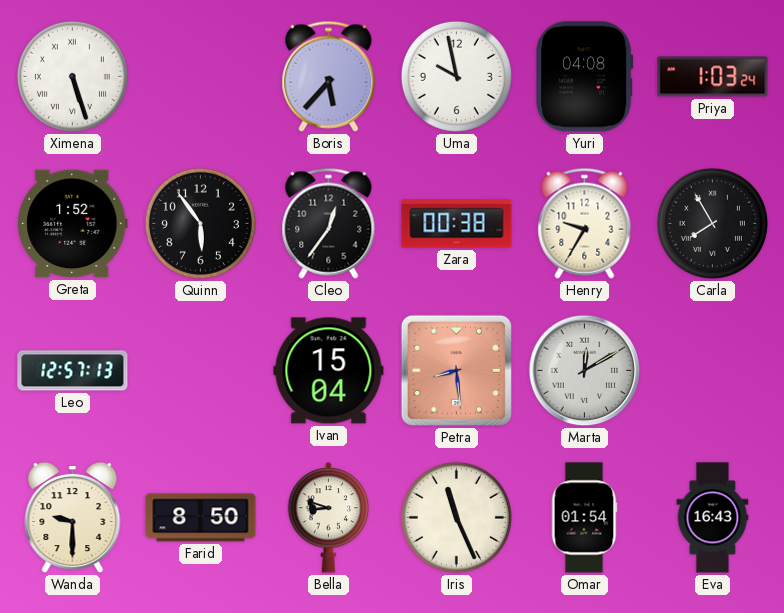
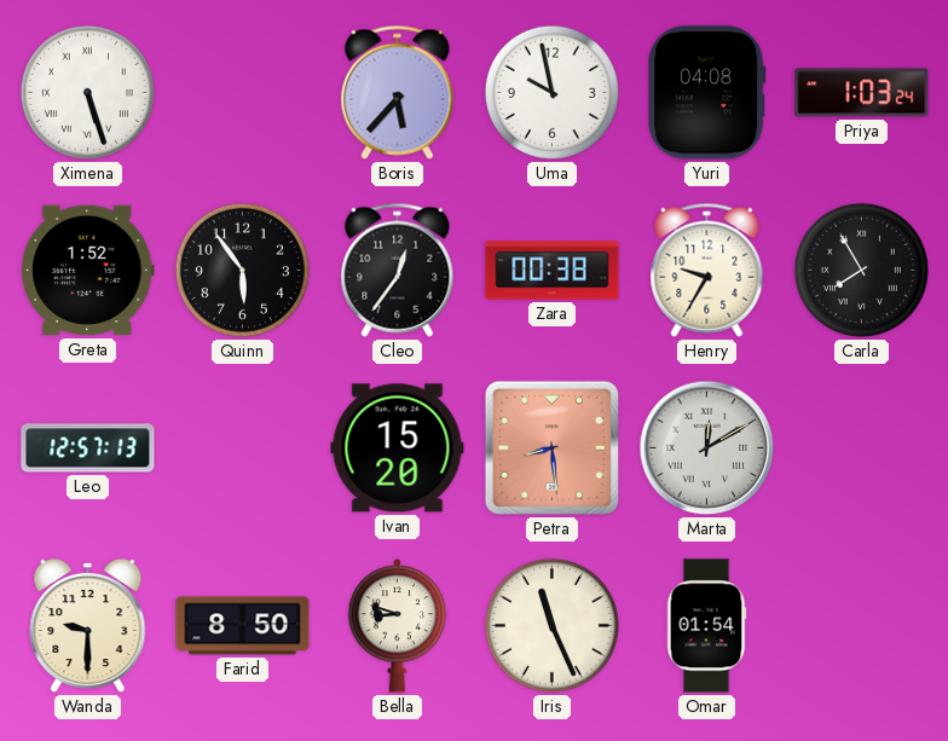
Ivan: 15:04 -> 15:20 (398, 448)
Eva: 16:43 -> none (713, 518)
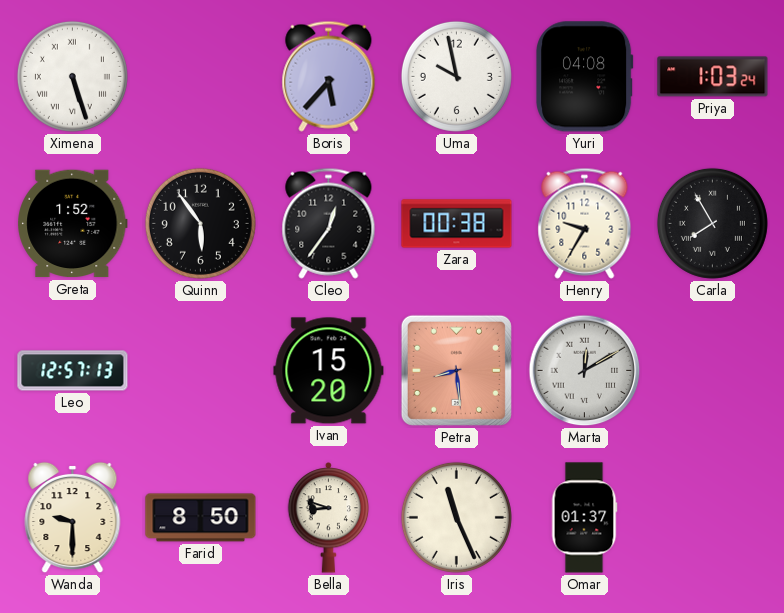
Omar: 01:54 -> 01:37 (584, 518)
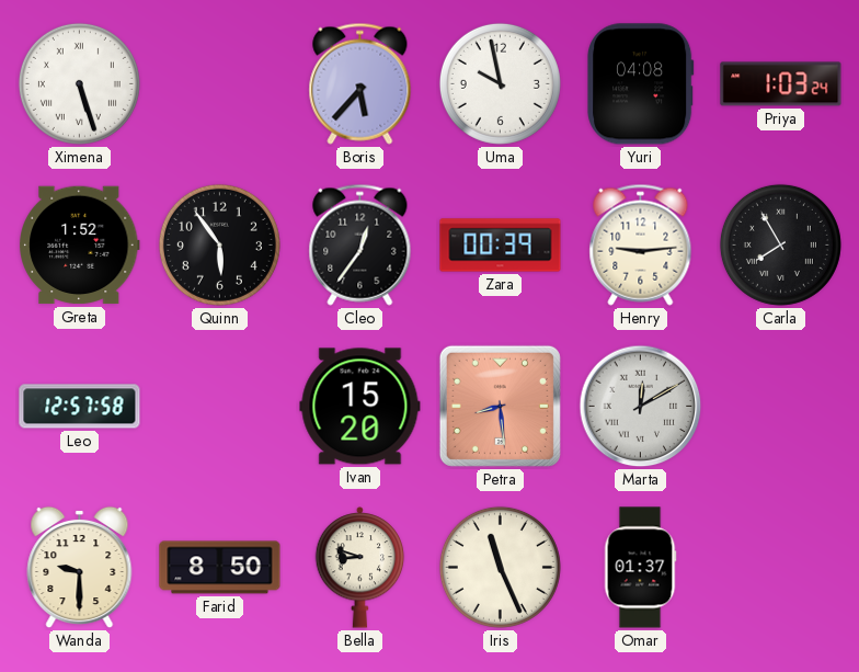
Zara: 00:38 -> 00:39 (501, 246)
Henry: 9:35 -> 9:14 (641, 244)
Leo: 12:57:13 -> 12:57:58 (80, 407)
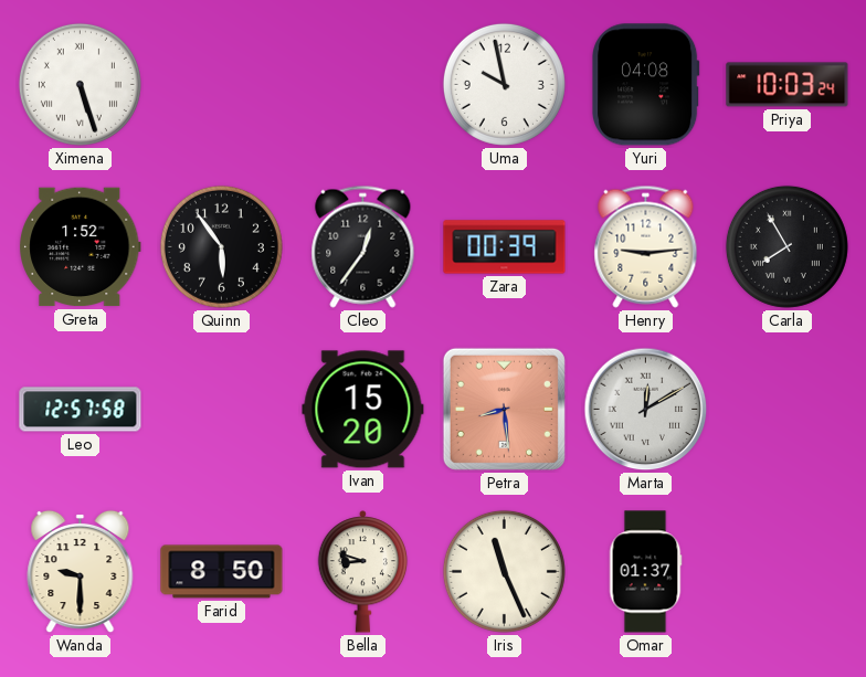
Boris: 5:37 -> none (360, 83)
Priya: 1:03 -> 10:03 (788, 85)
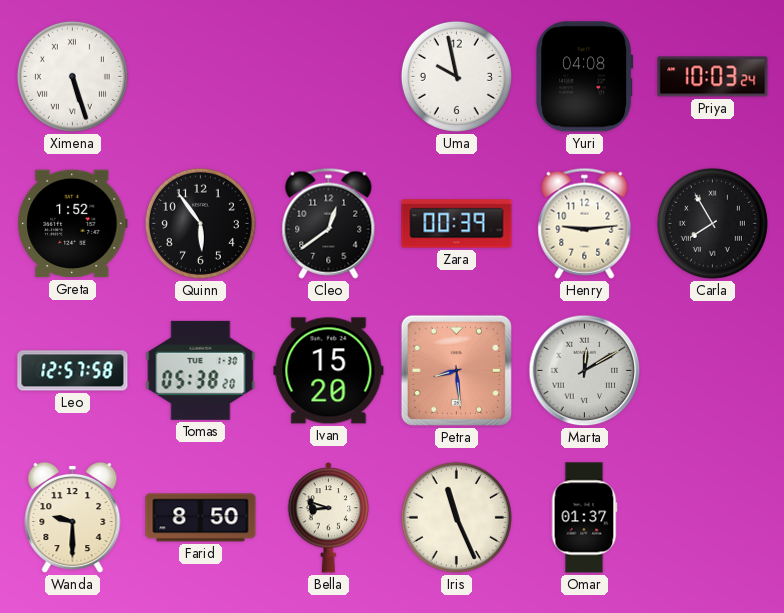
Cleo: 12:36 -> 12:39 (329, 223)
Tomas: none -> 05:38 (201, 370)
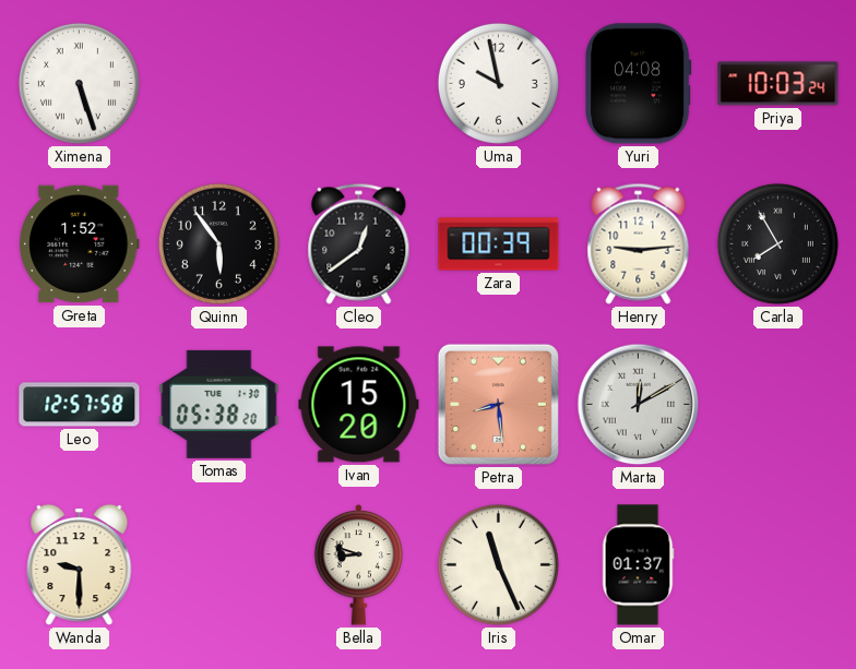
Farid: 8:50 -> none (201, 518)
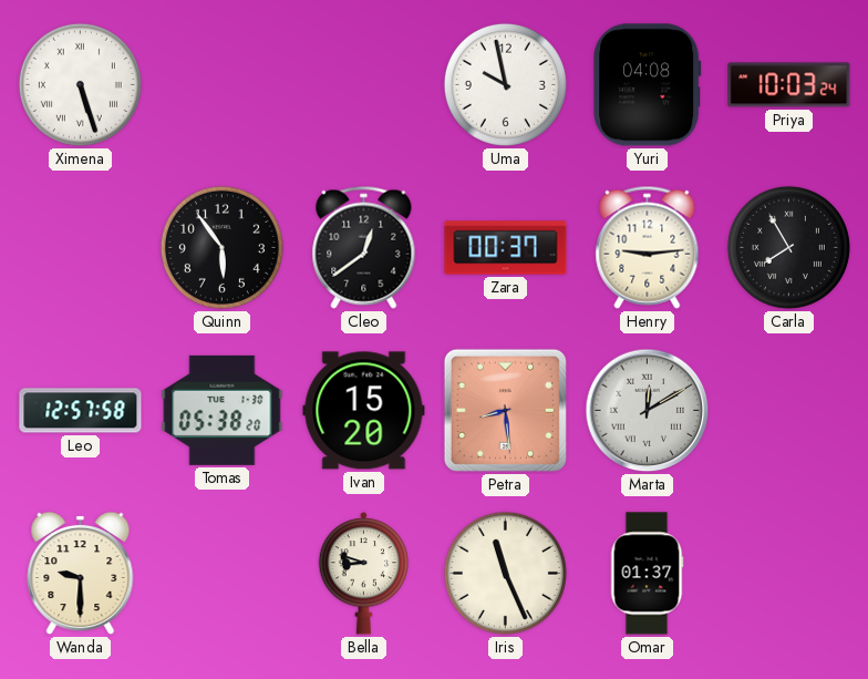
Greta: 1:52 -> none (80, 244)
Zara: 00:39 -> 00:37 (506, 248)
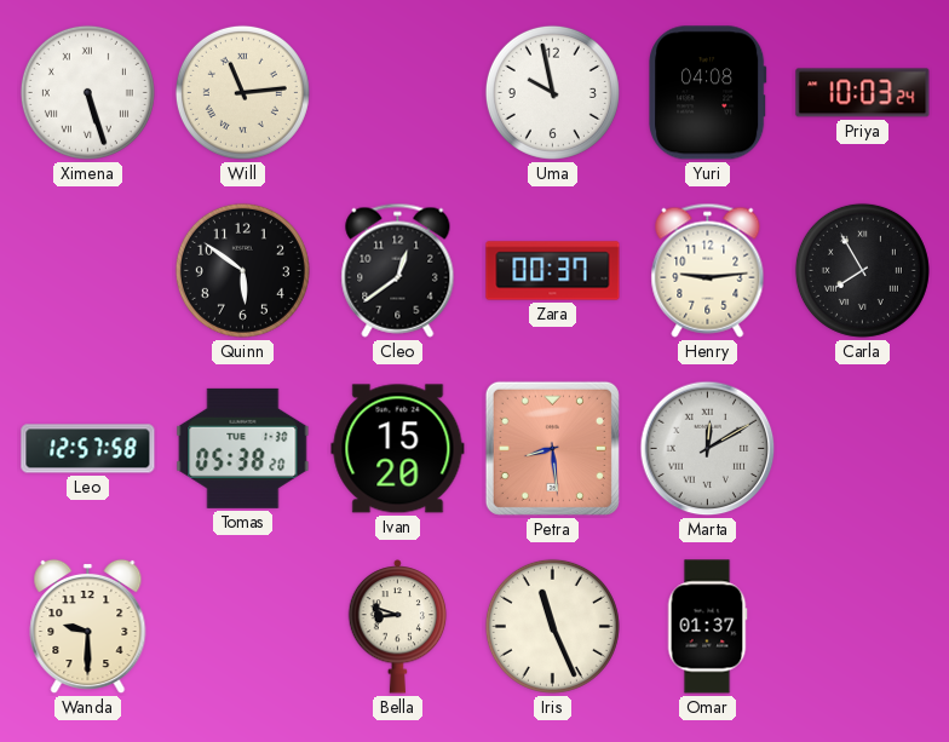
Will: none -> 11:14 (242, 92)
Quinn: 5:54 -> 5:51 (242, 270)
